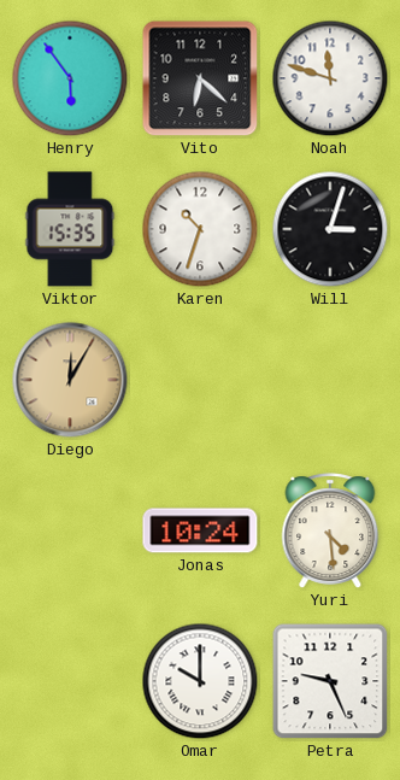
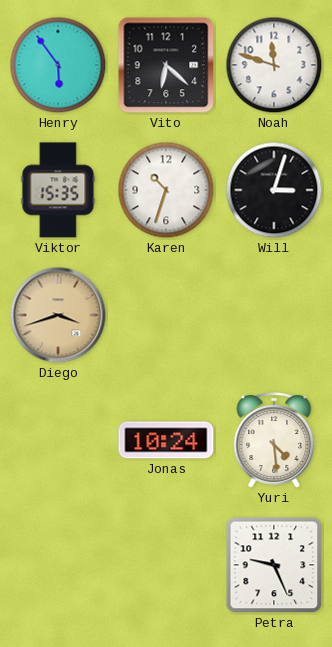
Diego: 12:05 -> 3:42 (58, 315)
Omar: 10:00 -> none (200, 681)
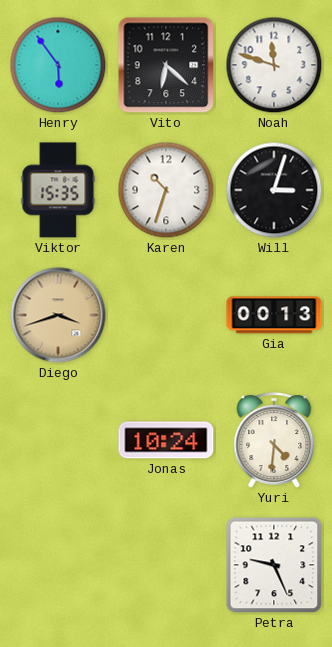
Gia: none -> 00:13 (274, 315)
Yuri: 4:29 -> 4:31 (274, 440)
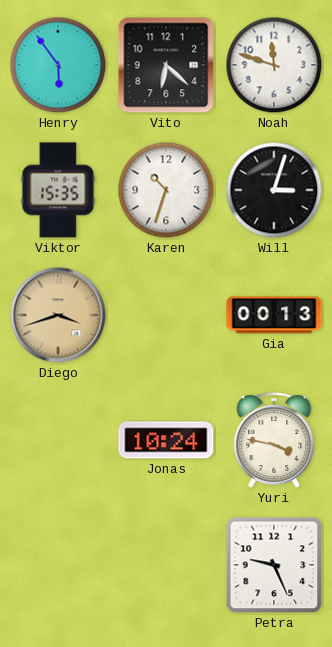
Yuri: 4:31 -> 3:47 (274, 440)
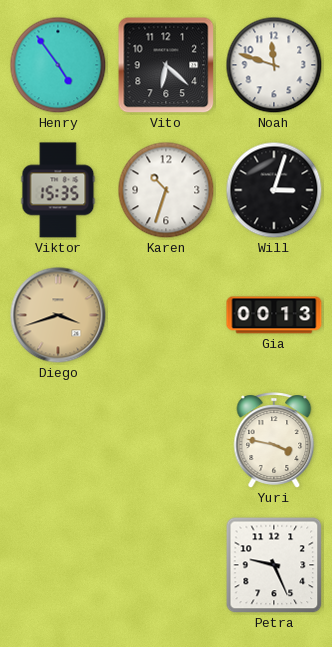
Henry: 5:54 -> 4:54 (58, 65)
Jonas: 10:24 -> none (166, 440)
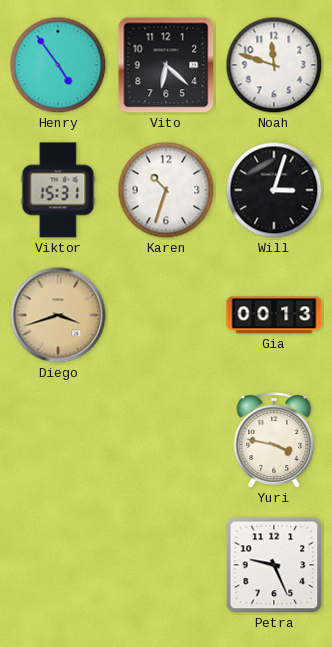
Viktor: 15:35 -> 15:31 (58, 190)
